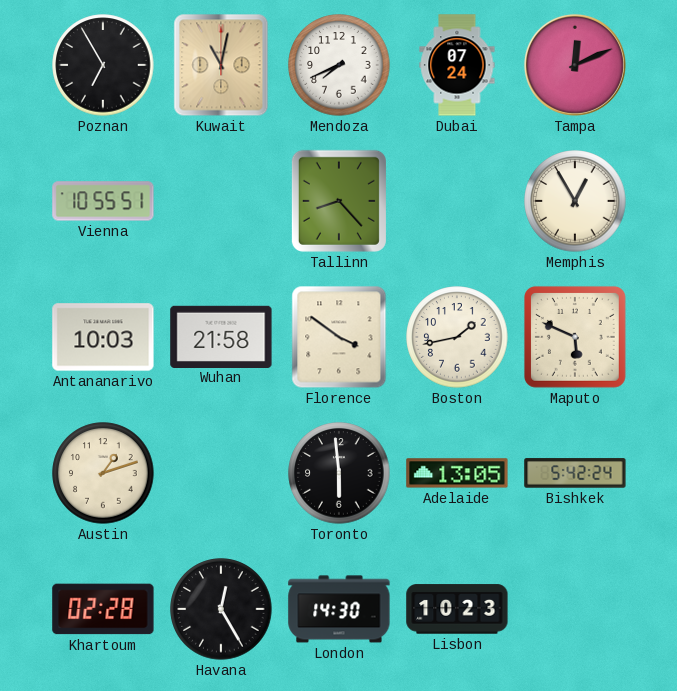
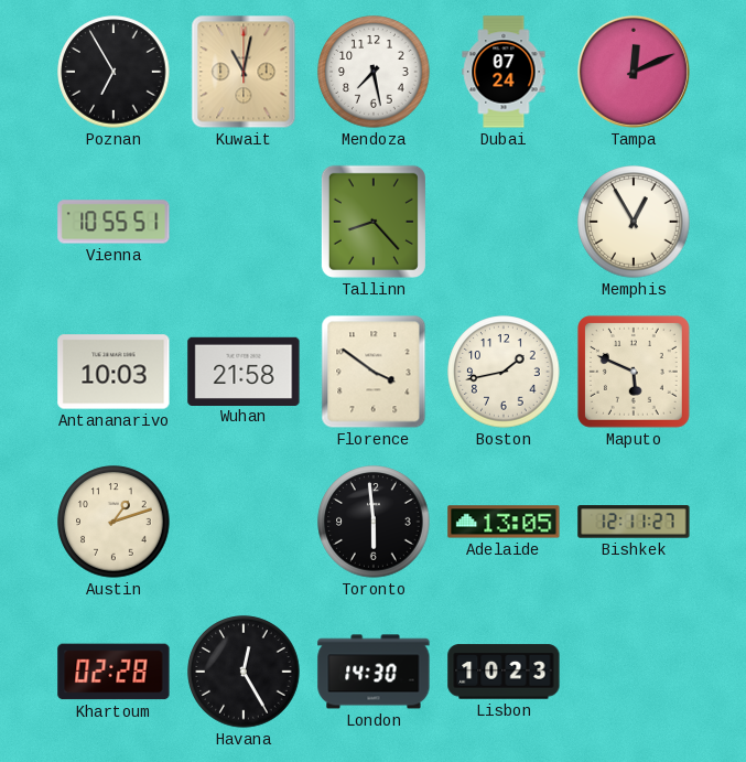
Mendoza: 7:41 -> 7:28 (374, 72)
Bishkek: 5:42 -> 12:11 (634, 522)
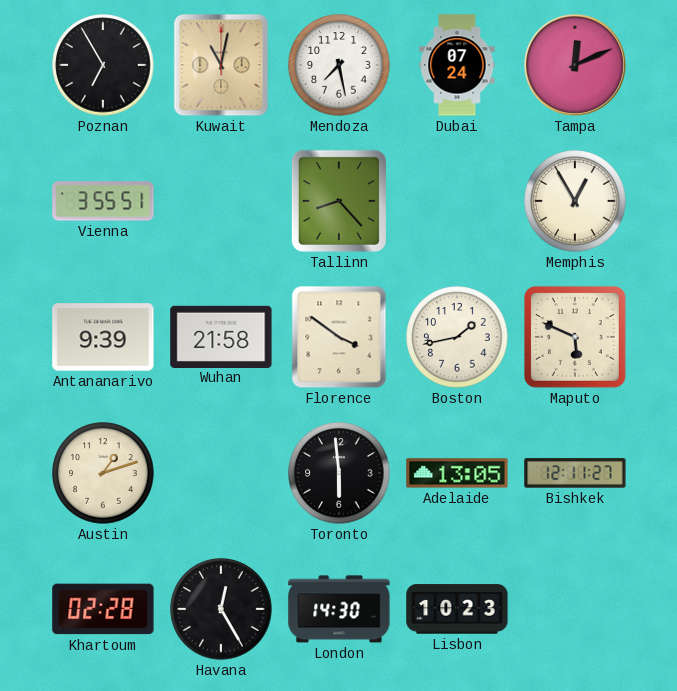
Vienna: 10:55 -> 3:55 (103, 201)
Antananarivo: 10:03 -> 9:39 (103, 337)
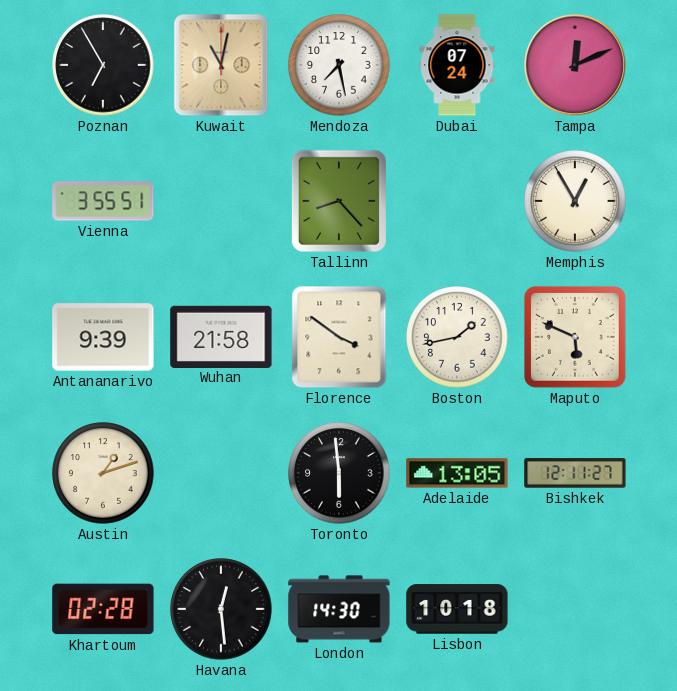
Havana: 12:25 -> 12:29 (221, 609)
Lisbon: 10:23 -> 10:18 (457, 609)
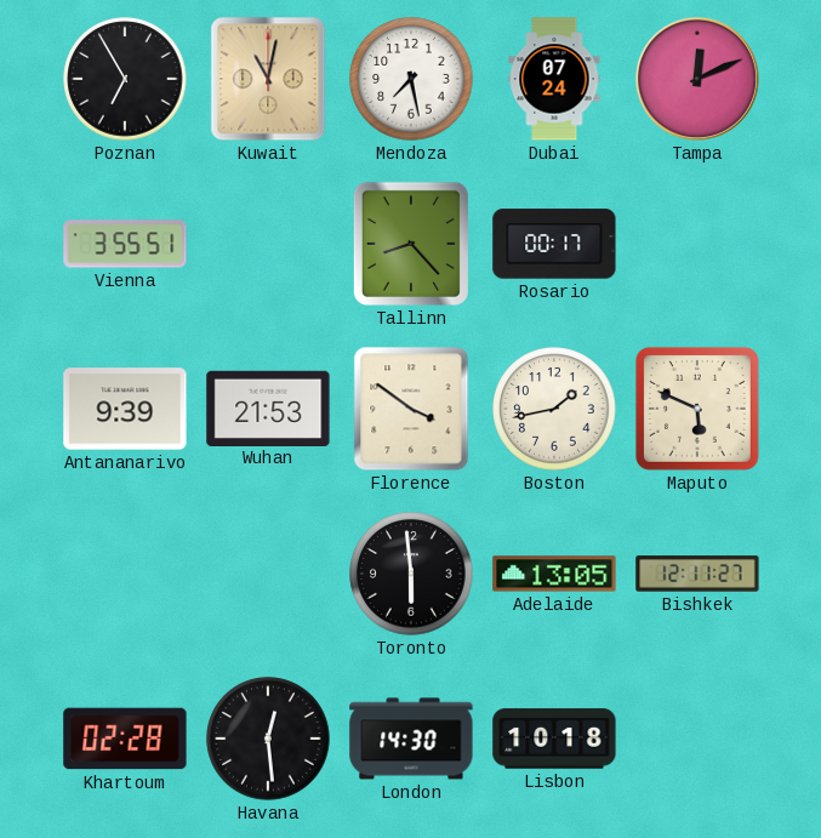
Rosario: none -> 00:17 (554, 244)
Memphis: 12:55 -> none (575, 201)
Wuhan: 21:58 -> 21:53 (268, 407)
Austin: 1:12 -> none (103, 473)
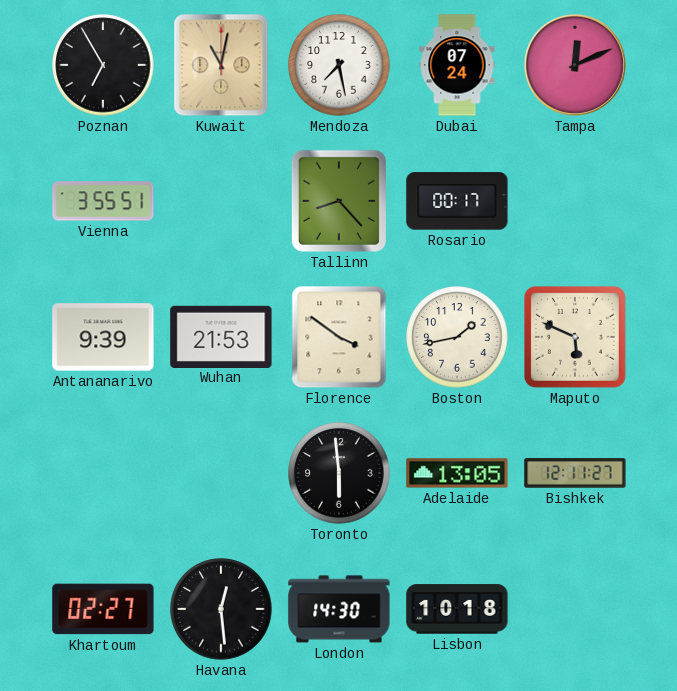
Khartoum: 02:28 -> 02:27 (103, 609)
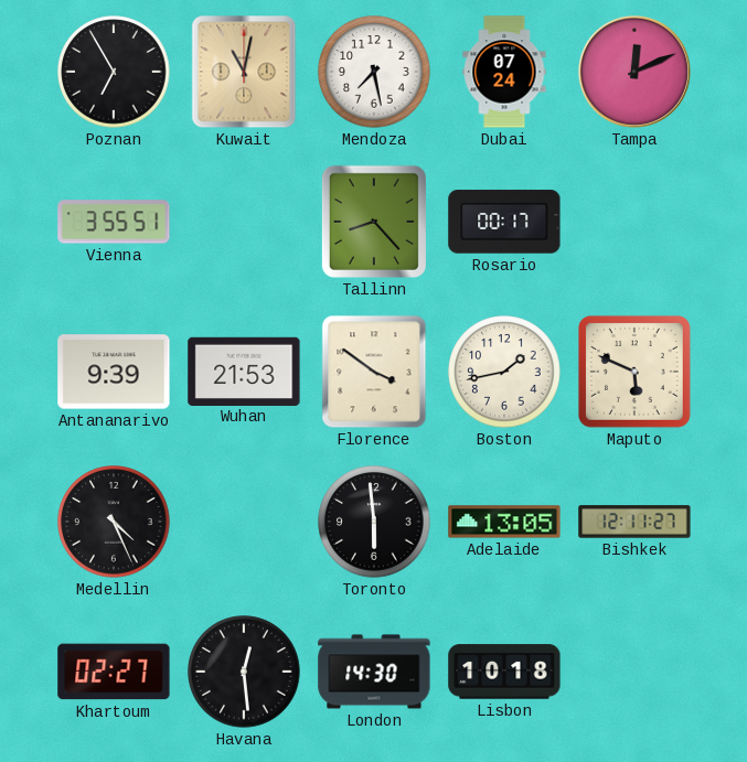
Medellin: none -> 4:26 (114, 522)
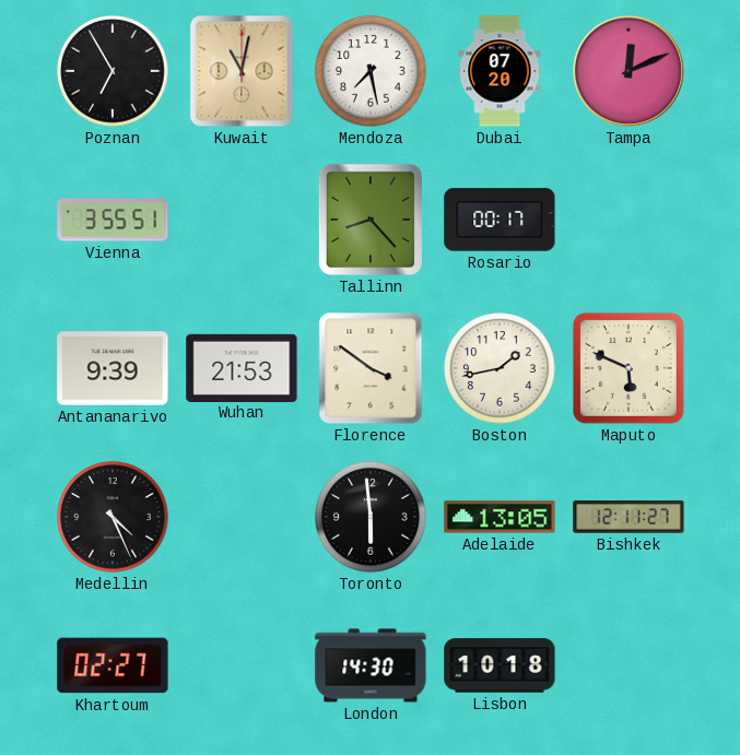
Dubai: 07:24 -> 07:20 (500, 71)
Havana: 12:29 -> none (244, 672)
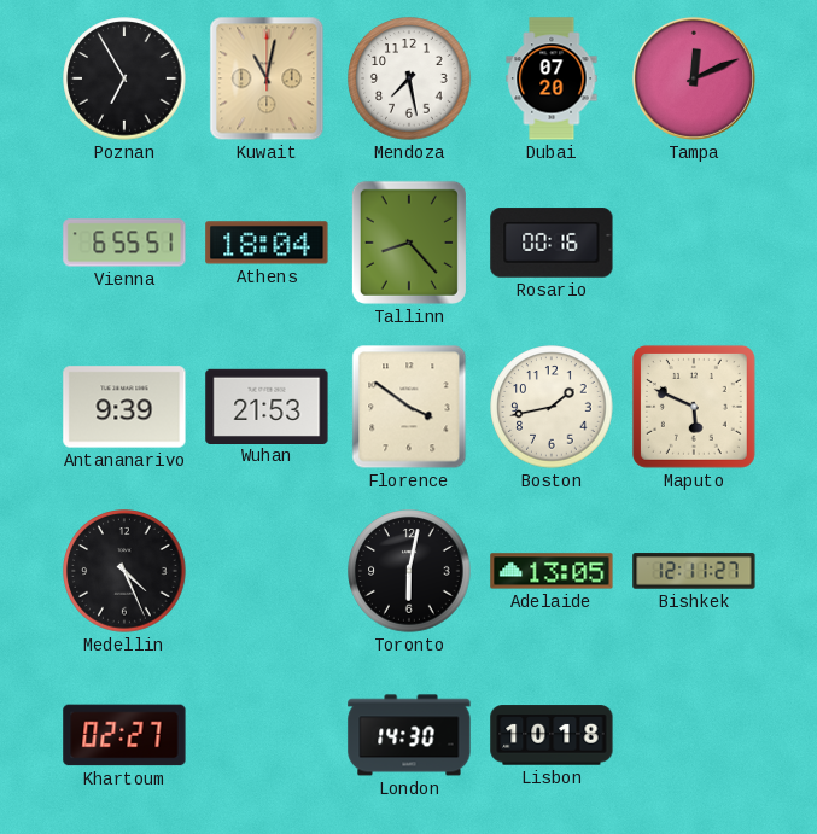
Vienna: 3:55 -> 6:55 (124, 243)
Athens: none -> 18:04 (267, 243)
Rosario: 00:17 -> 00:16 (552, 243)
Toronto: 5:59 -> 6:02 (409, 571)
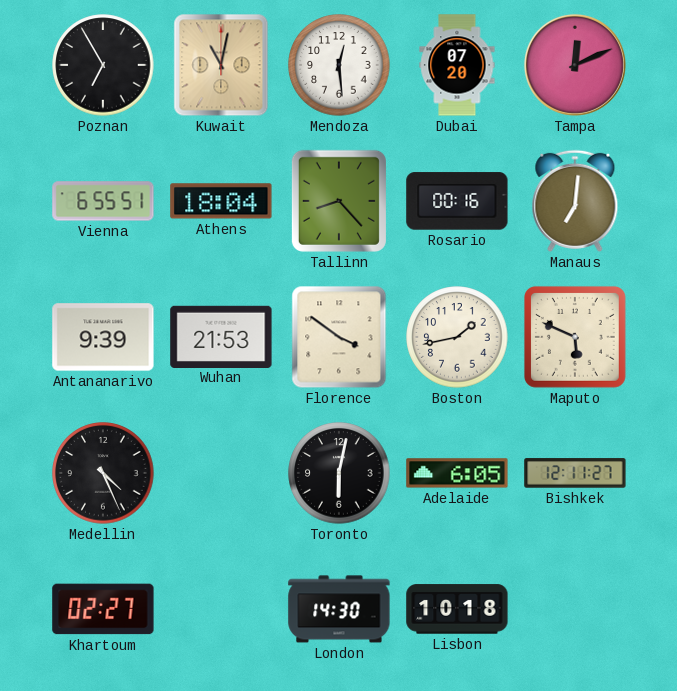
Mendoza: 7:28 -> 12:29 (339, 65)
Manaus: none -> 7:01 (575, 201)
Adelaide: 13:05 -> 6:05 (457, 473)
